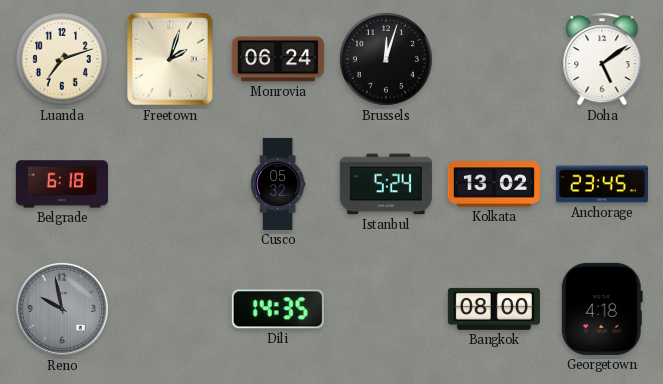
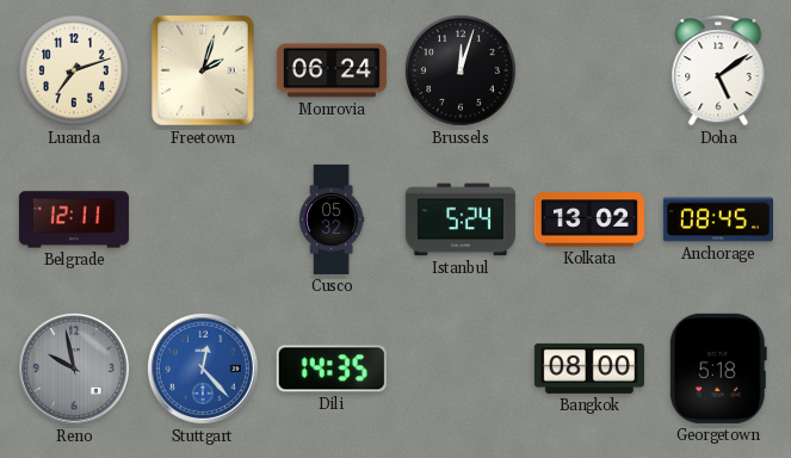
Belgrade: 6:18 -> 12:11 (74, 219)
Anchorage: 23:45 -> 08:45 (718, 219)
Stuttgart: none -> 12:23 (203, 369)
Georgetown: 4:18 -> 5:18 (718, 369)
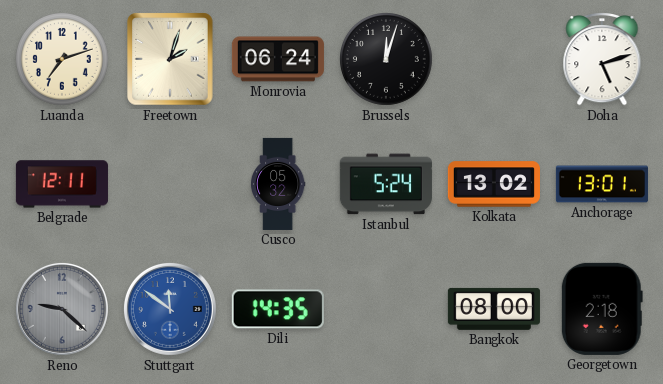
Doha: 5:09 -> 5:12 (602, 59)
Anchorage: 08:45 -> 13:01 (602, 184)
Reno: 9:58 -> 9:22 (62, 309)
Stuttgart: 12:23 -> 11:51 (170, 309)
Georgetown: 5:18 -> 2:18 (602, 309)
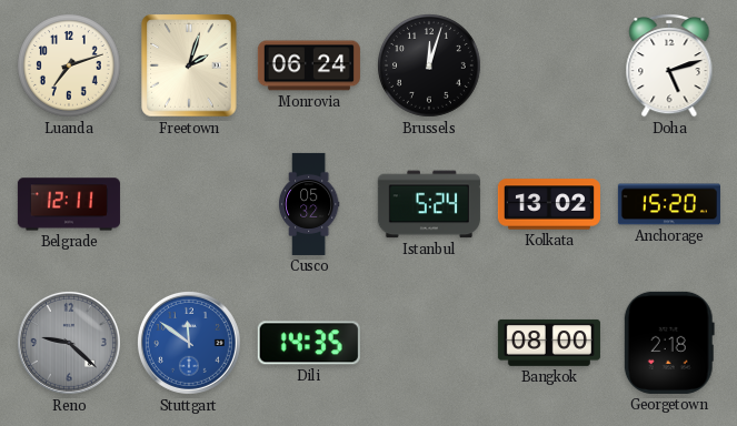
Anchorage: 13:01 -> 15:20 (669, 204)
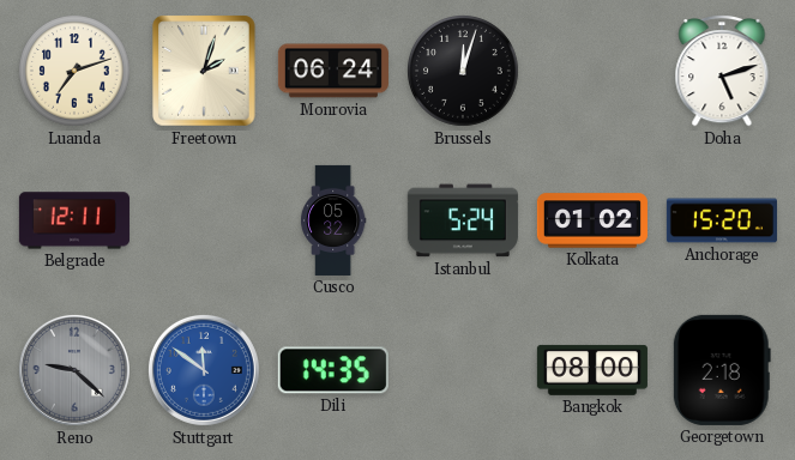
Kolkata: 13:02 -> 01:02 (592, 220)
